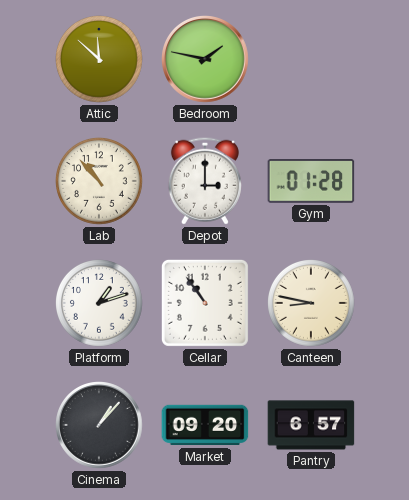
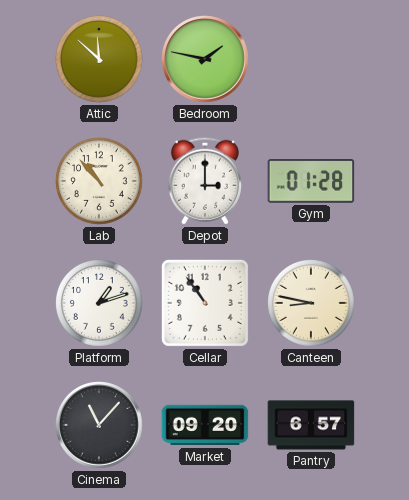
Cinema: 1:07 -> 11:07 (100, 426)
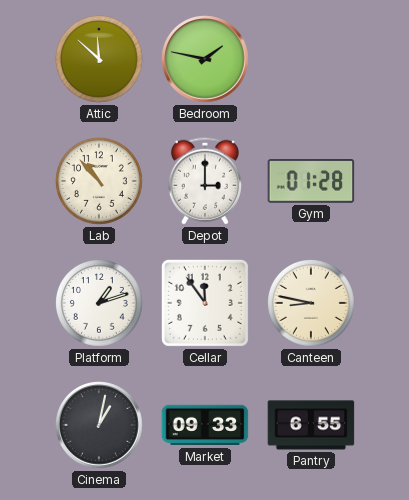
Cellar: 10:54 -> 11:54 (205, 303)
Cinema: 11:07 -> 1:02 (100, 426)
Market: 09:20 -> 09:33 (205, 425)
Pantry: 6:57 -> 6:55 (311, 425)
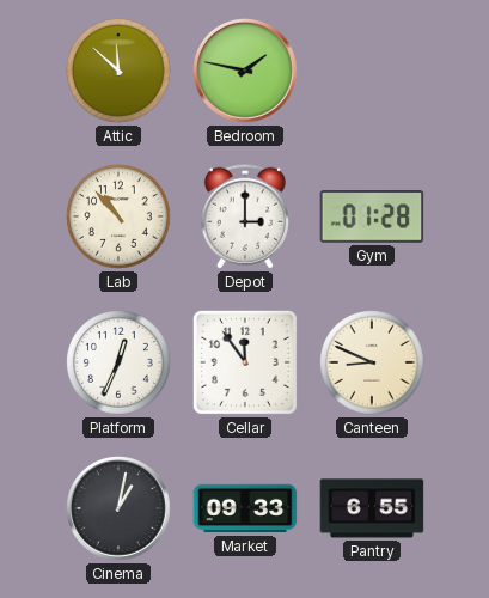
Platform: 1:12 -> 12:34 (120, 364)
Canteen: 8:47 -> 8:49 (373, 364)
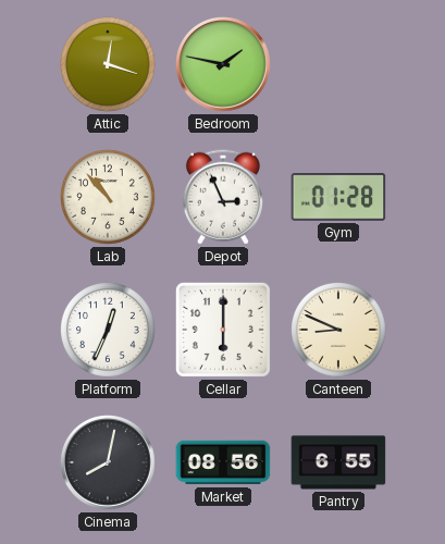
Attic: 11:52 -> 12:18 (109, 65)
Depot: 3:00 -> 2:56 (223, 197)
Cellar: 11:54 -> 6:00 (223, 330)
Cinema: 1:02 -> 8:02 (109, 463)
Market: 09:33 -> 08:56 (223, 462)
